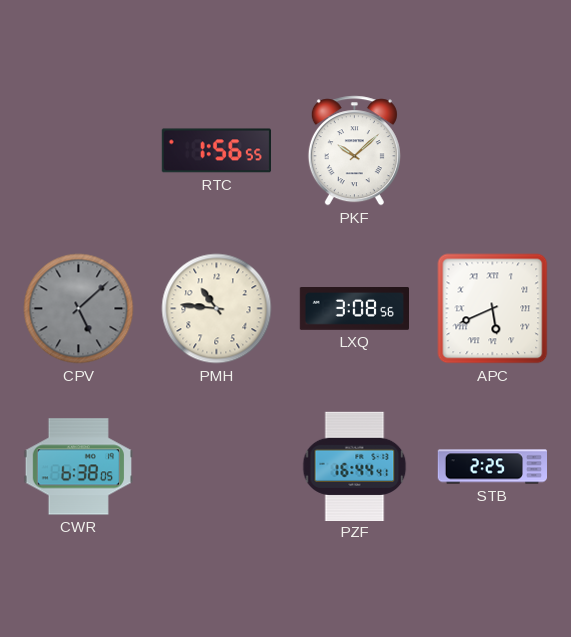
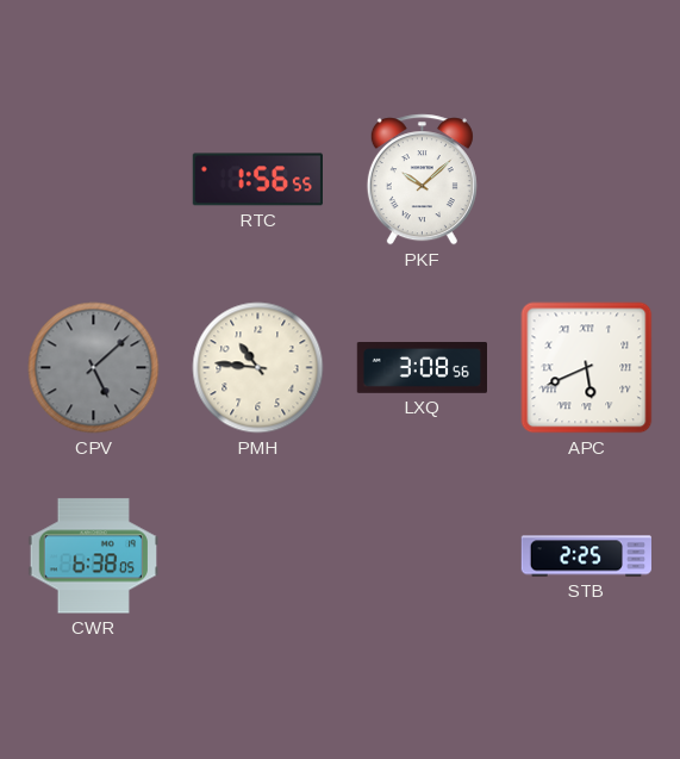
PZF: 16:44 -> none (355, 466)
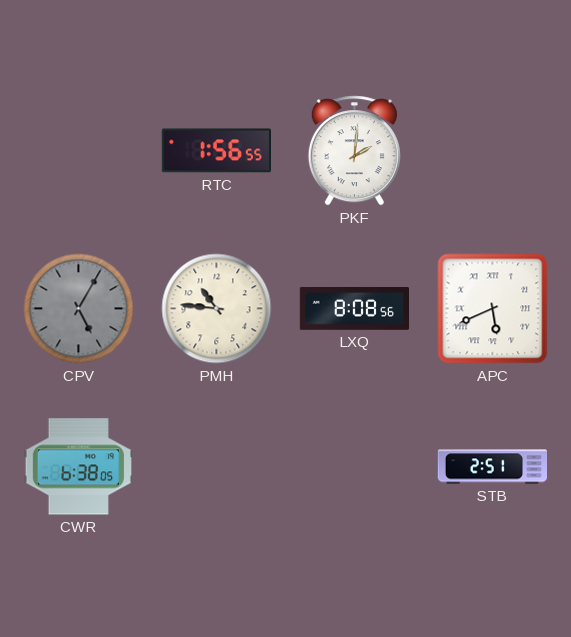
PKF: 10:08 -> 2:01 (354, 151)
CPV: 5:08 -> 5:05 (79, 309)
LXQ: 3:08 -> 8:08 (354, 309)
STB: 2:25 -> 2:51 (492, 467)
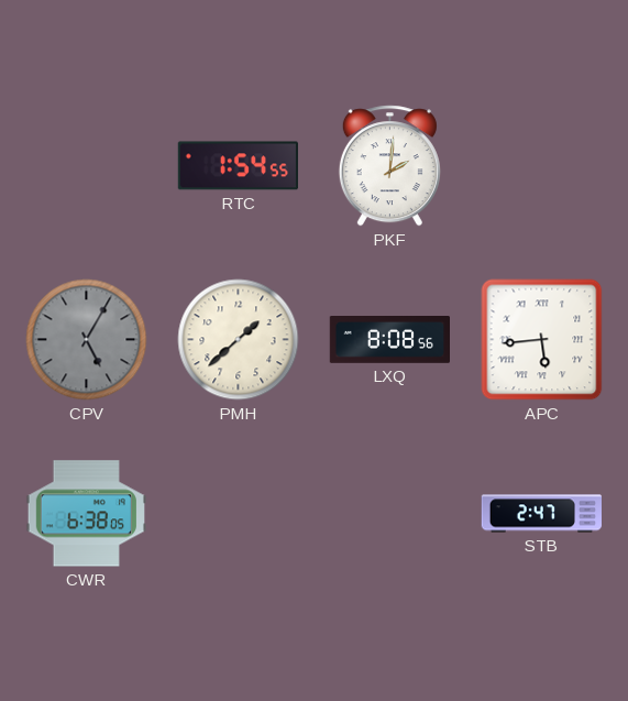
RTC: 1:56 -> 1:54 (238, 166)
PMH: 10:46 -> 1:38 (239, 340)
APC: 5:41 -> 5:44 (542, 340)
STB: 2:51 -> 2:47 (541, 514)
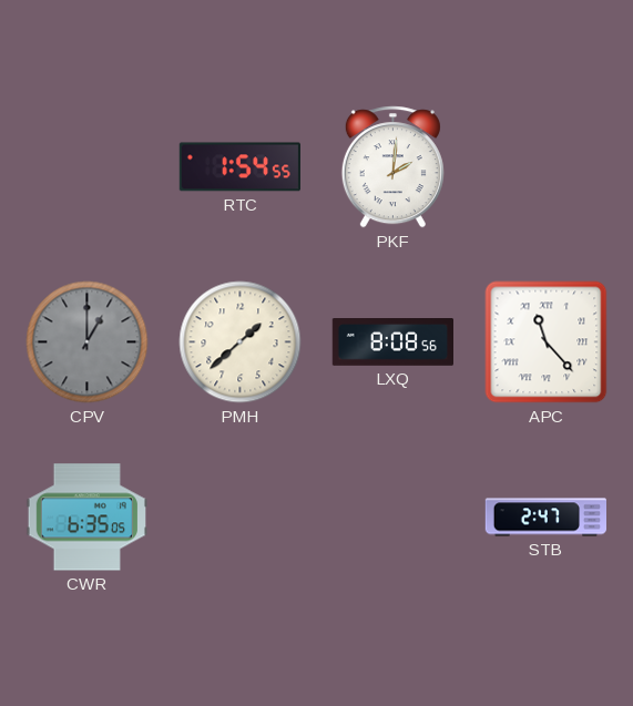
CPV: 5:05 -> 1:00 (88, 342)
APC: 5:44 -> 11:23 (547, 342)
CWR: 6:38 -> 6:35 (86, 518)
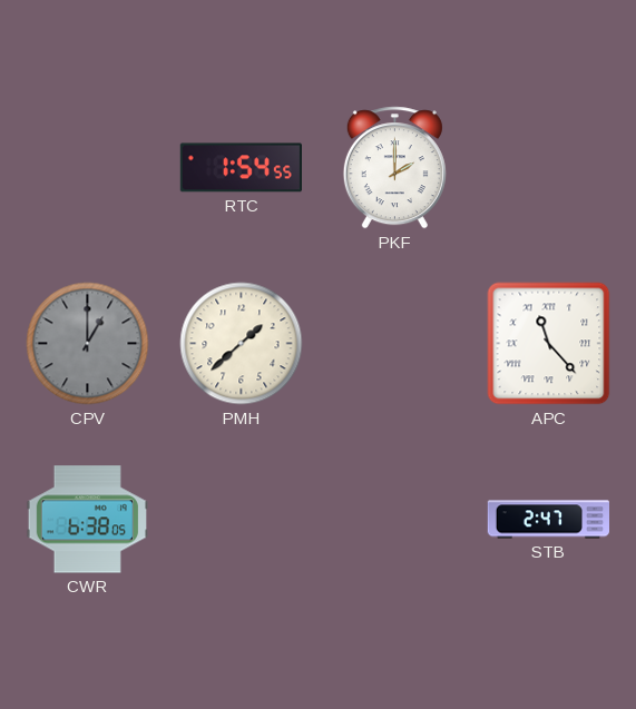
PKF: 2:01 -> 2:00 (394, 168)
LXQ: 8:08 -> none (392, 342)
CWR: 6:35 -> 6:38 (87, 520)
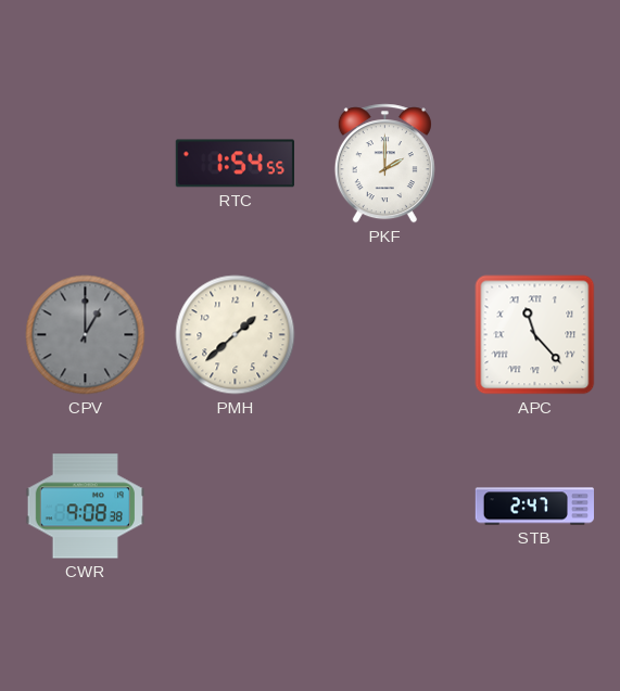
CWR: 6:38 -> 9:08 (85, 507)
